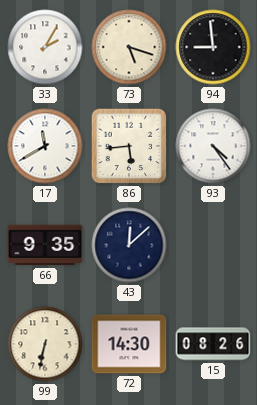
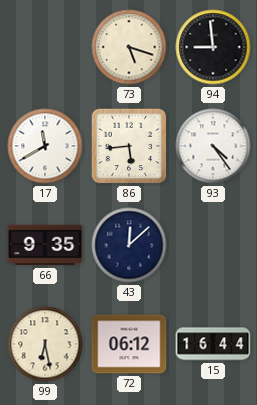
33: 2:05 -> none (45, 47)
99: 6:32 -> 6:28 (45, 344)
72: 14:30 -> 06:12 (129, 344)
15: 08:26 -> 16:44 (213, 344)
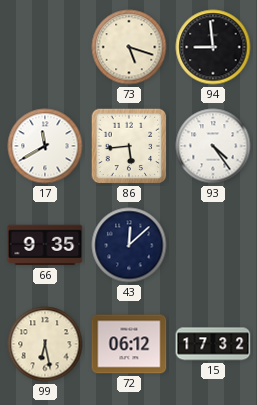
15: 16:44 -> 17:32 (213, 344)
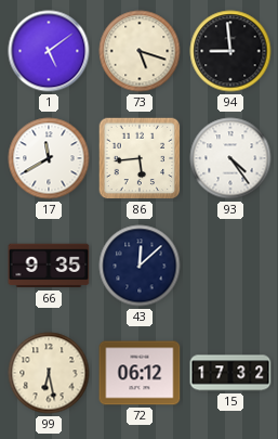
1: none -> 5:09 (49, 51)
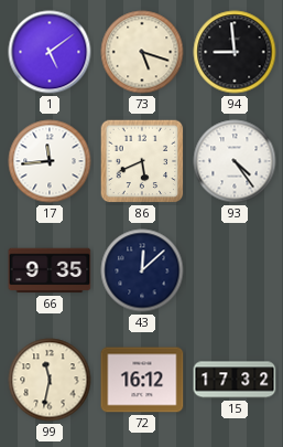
17: 11:40 -> 11:44 (50, 161)
86: 5:44 -> 5:41 (142, 161)
99: 6:28 -> 11:32 (50, 380)
72: 06:12 -> 16:12 (142, 380)
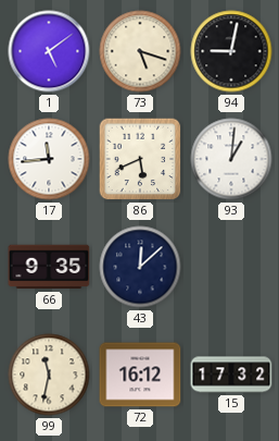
94: 8:59 -> 9:02 (231, 51)
93: 4:24 -> 1:01 (231, 159)
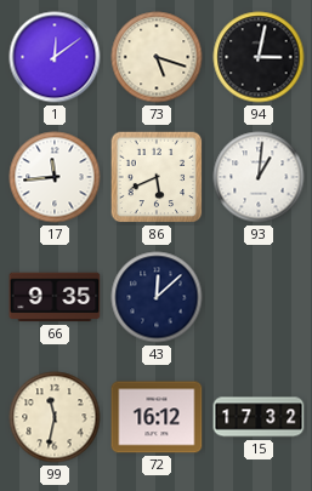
1: 5:09 -> 12:09 (55, 57)
94: 9:02 -> 3:02 (259, 57)
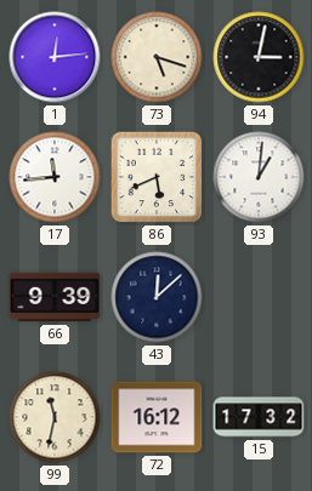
1: 12:09 -> 12:14 (55, 57)
66: 9:35 -> 9:39 (55, 297)
